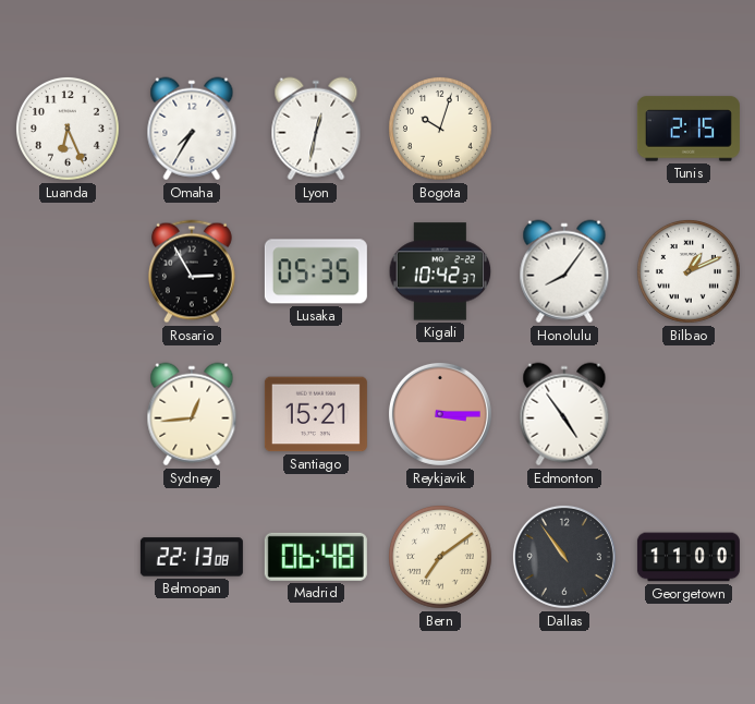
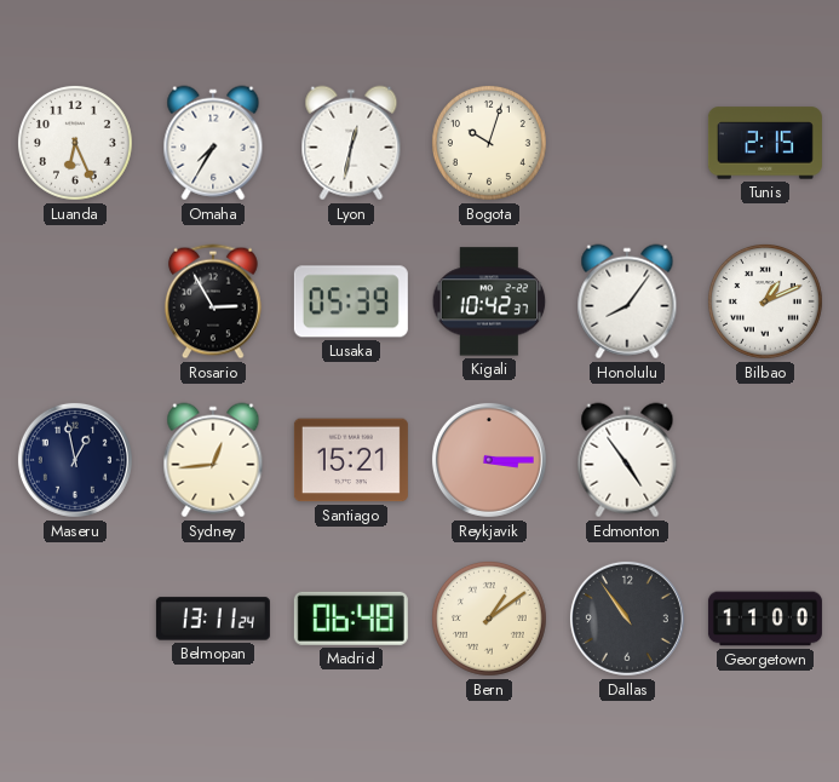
Lusaka: 05:35 -> 05:39 (351, 301)
Maseru: none -> 12:58 (75, 460)
Belmopan: 22:13 -> 13:11 (213, 619)
Bern: 7:09 -> 1:09 (489, 619)
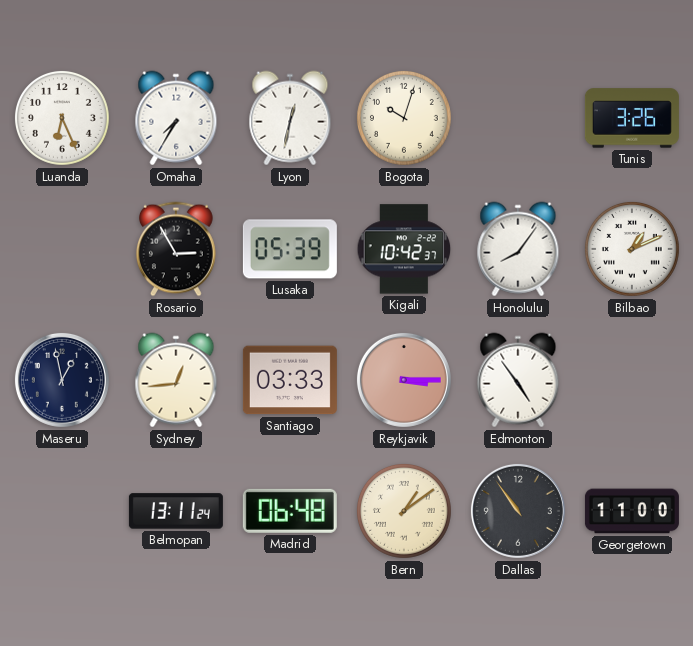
Tunis: 2:15 -> 3:26 (632, 118)
Santiago: 15:21 -> 03:33 (290, 380)
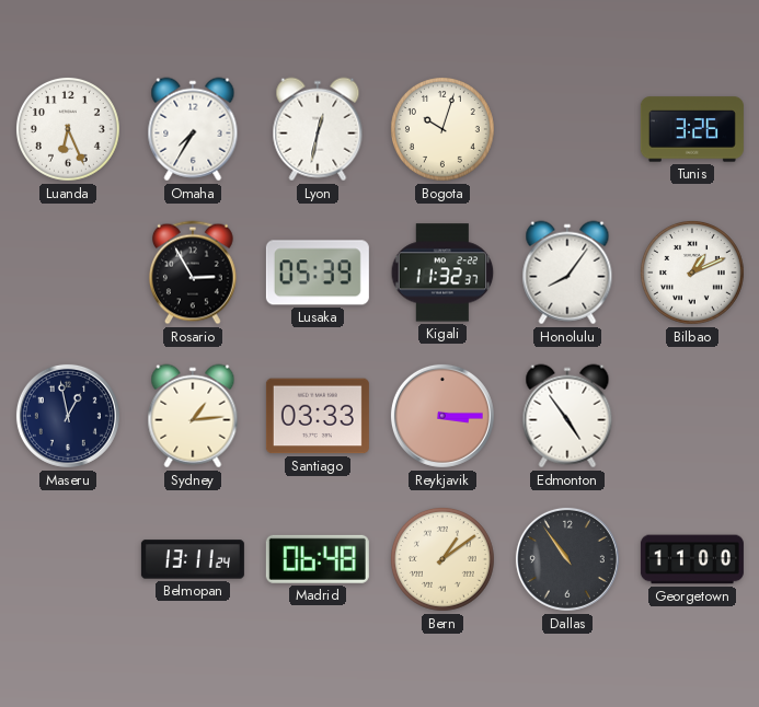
Kigali: 10:42 -> 11:32 (442, 273)
Sydney: 12:44 -> 1:14 (193, 416)
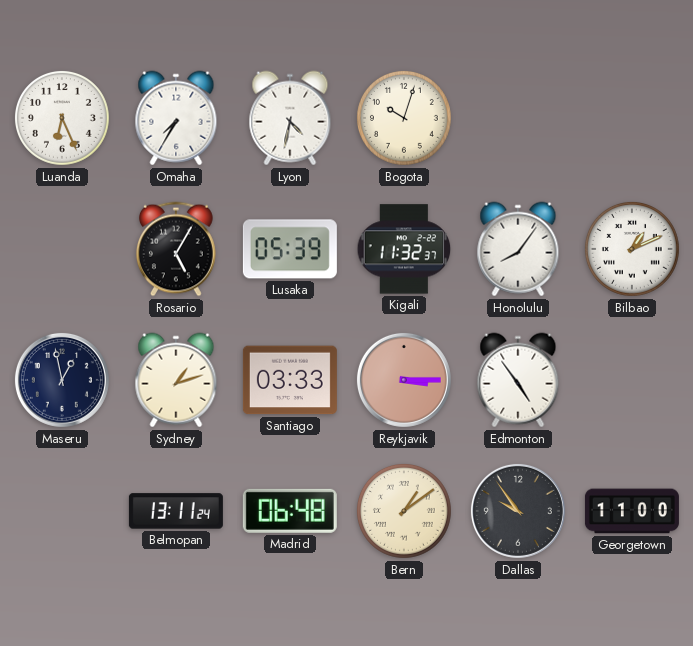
Lyon: 12:32 -> 4:32 (290, 118)
Tunis: 3:26 -> none (692, 129)
Rosario: 2:55 -> 5:05 (176, 249)
Sydney: 1:14 -> 1:12 (176, 380)
Dallas: 10:54 -> 9:54 (518, 511)
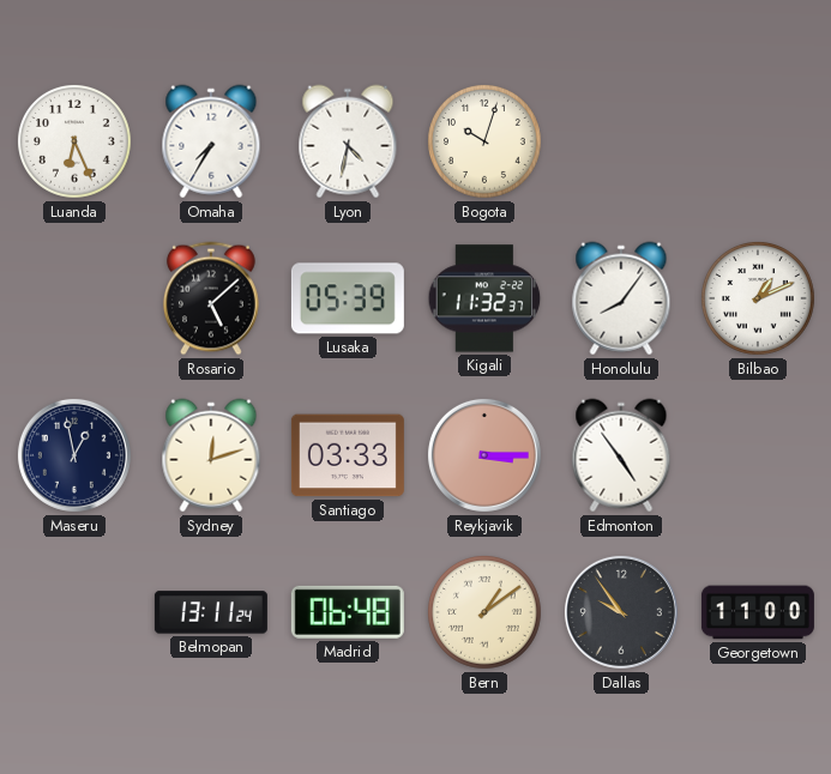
Rosario: 5:05 -> 5:08 (211, 298)
Sydney: 1:12 -> 12:12 (211, 455)
